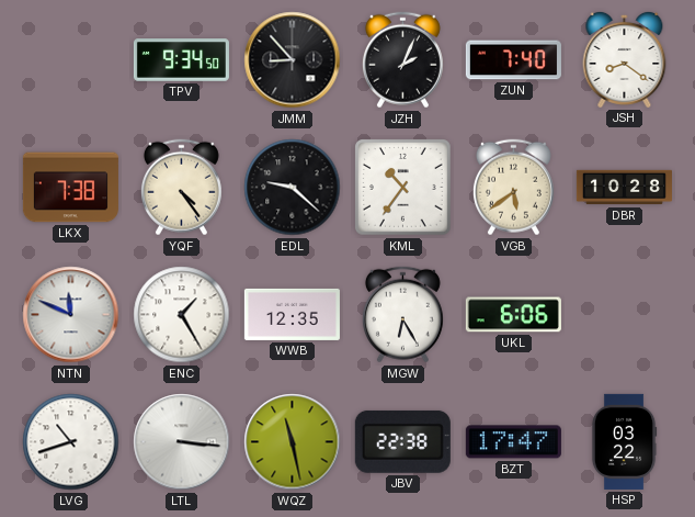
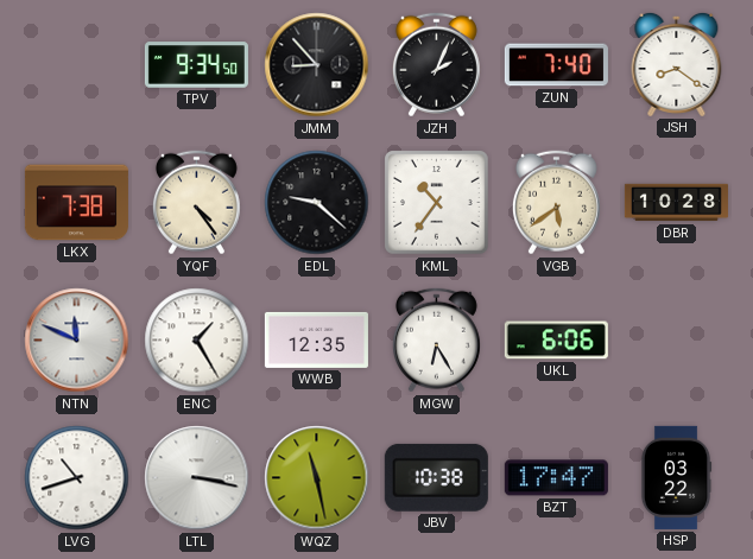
LTL: 3:16 -> 3:17 (197, 478)
JBV: 22:38 -> 10:38 (436, 477)
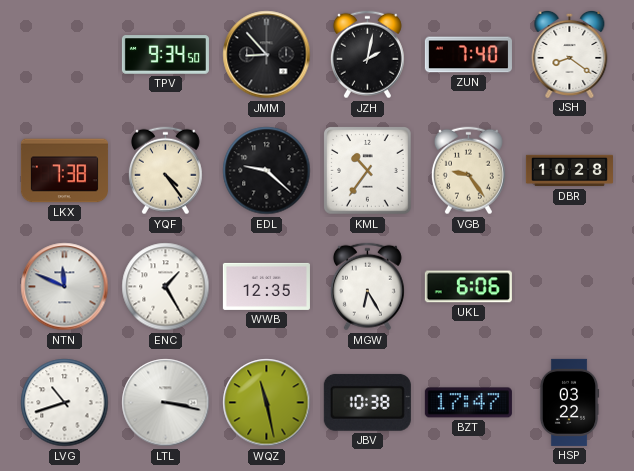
JZH: 2:04 -> 2:02 (367, 55)
VGB: 5:39 -> 9:24 (468, 171)
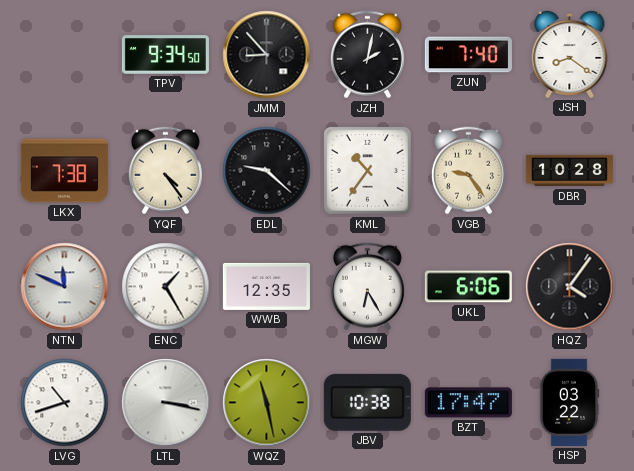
HQZ: none -> 4:06 (570, 287)
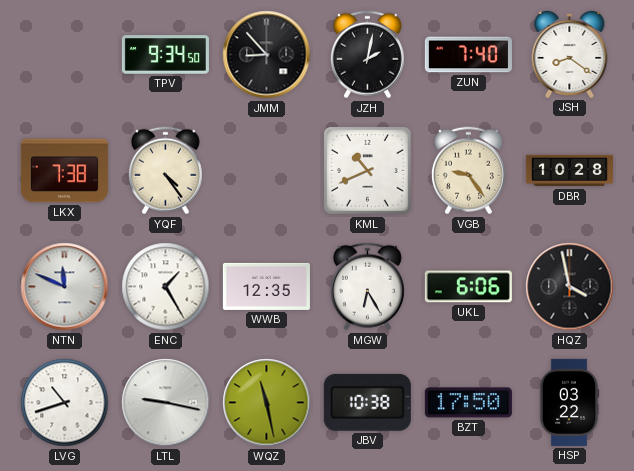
EDL: 9:22 -> none (267, 171)
KML: 10:36 -> 10:41 (368, 171)
HQZ: 4:06 -> 3:58 (570, 287)
LTL: 3:17 -> 9:17 (166, 403)
BZT: 17:47 -> 17:50 (468, 403)
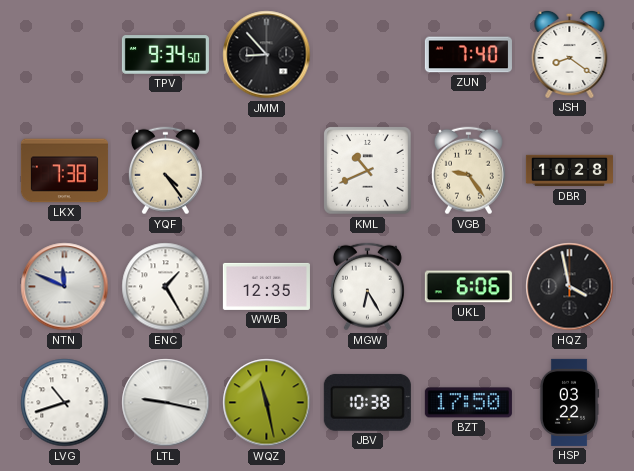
JZH: 2:02 -> none (367, 55)
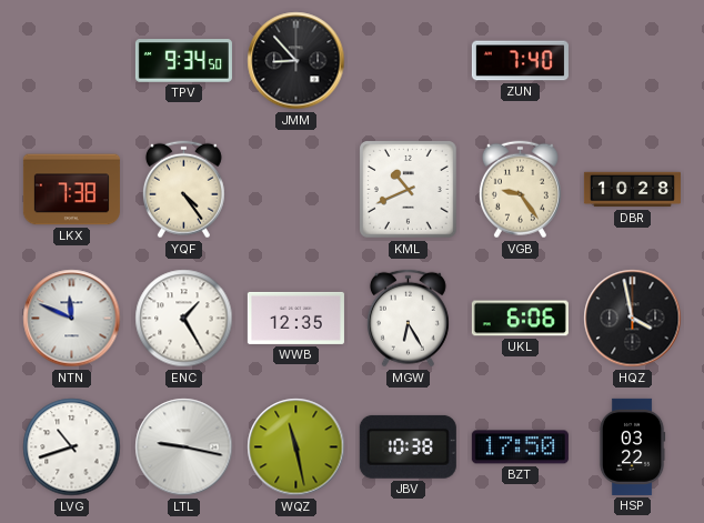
JSH: 8:21 -> none (570, 54)
